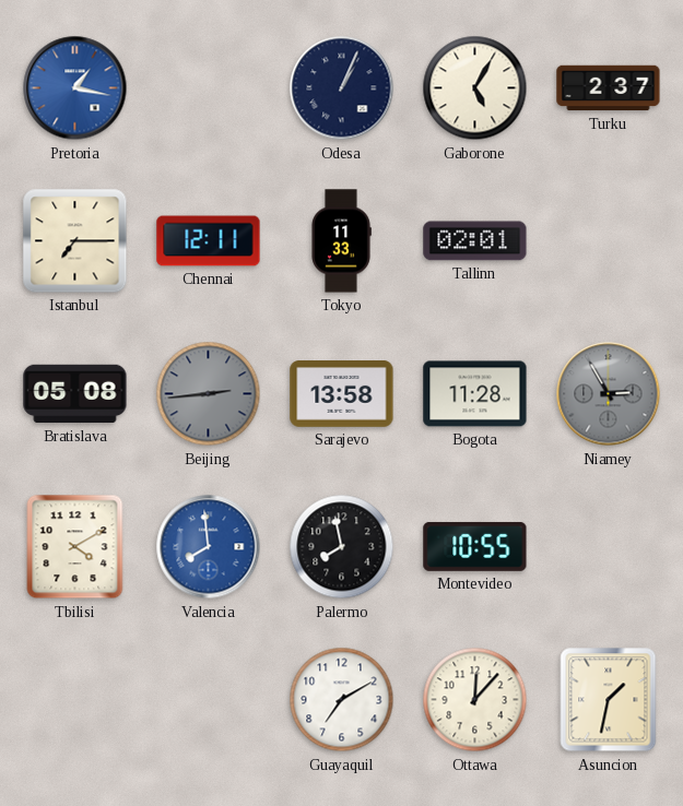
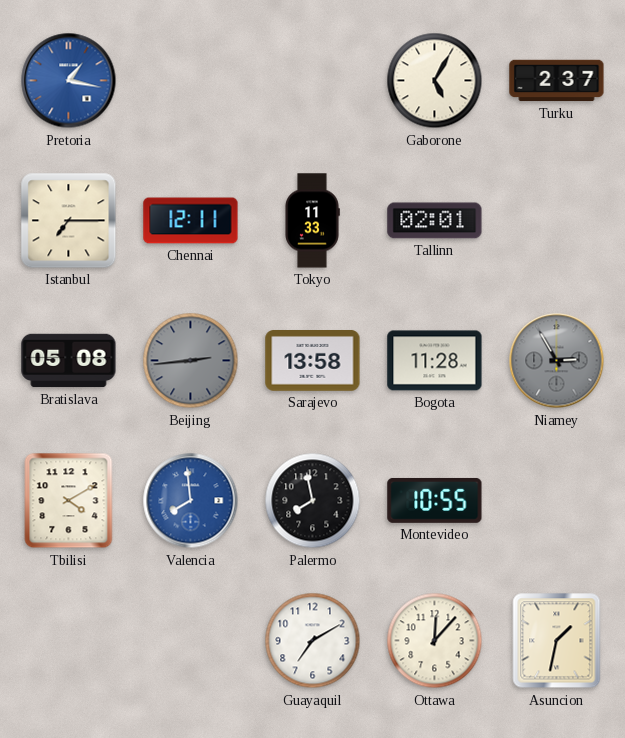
Odesa: 1:04 -> none (342, 88)
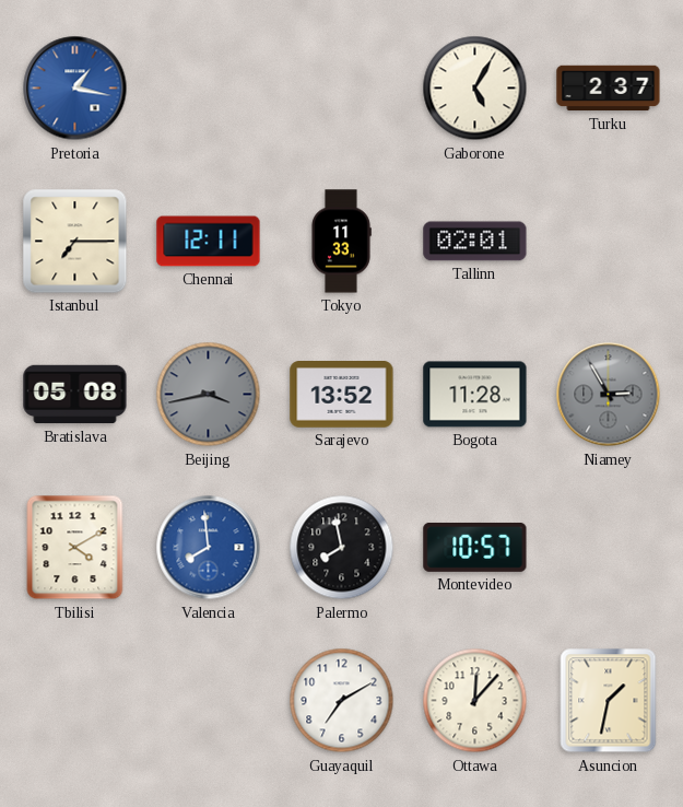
Beijing: 2:44 -> 3:43 (209, 395)
Sarajevo: 13:58 -> 13:52 (342, 395)
Montevideo: 10:55 -> 10:57 (475, 547)
